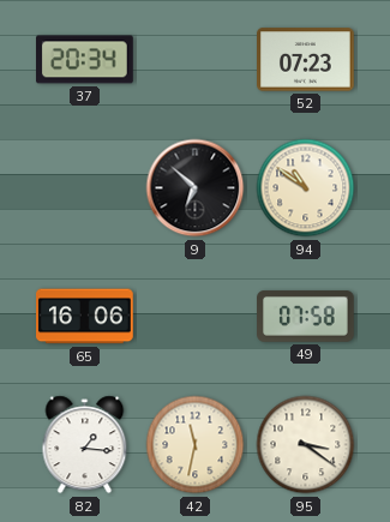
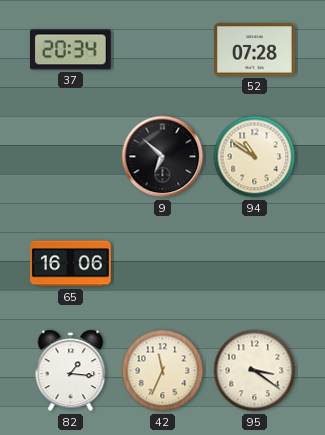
52: 07:23 -> 07:28 (255, 50)
49: 07:58 -> none (306, 317)
42: 11:32 -> 11:34 (163, 371)
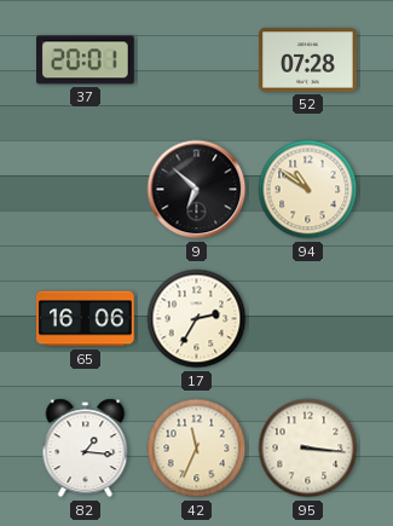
37: 20:34 -> 20:01 (86, 60)
17: none -> 2:35 (197, 319)
95: 3:21 -> 3:16 (308, 449)
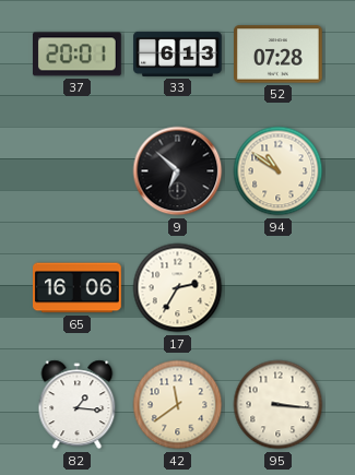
33: none -> 6:13 (178, 54)
42: 11:34 -> 11:39 (178, 405)
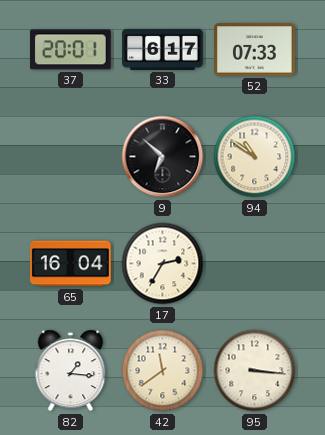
33: 6:13 -> 6:17 (163, 49)
52: 07:28 -> 07:33 (255, 50)
65: 16:06 -> 16:04 (71, 264)
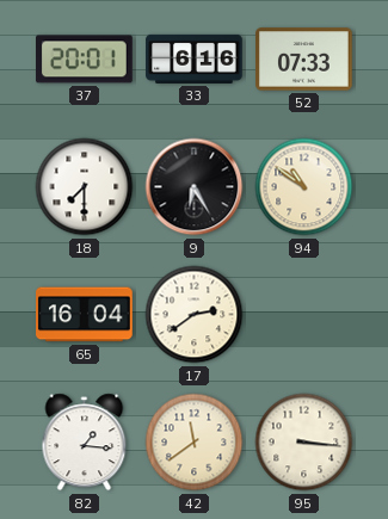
33: 6:17 -> 6:16 (195, 58)
18: none -> 7:30 (85, 187)
9: 6:52 -> 6:25 (195, 187)
17: 2:35 -> 2:39 (195, 315)
